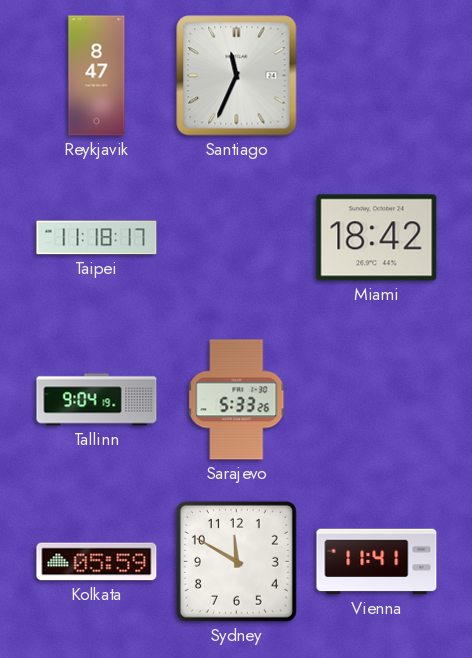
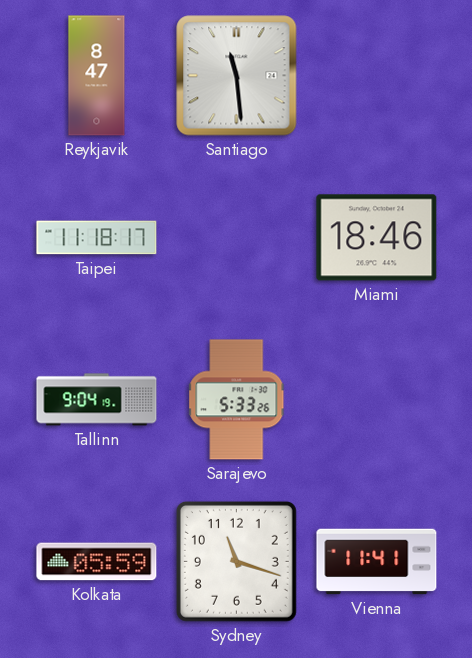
Santiago: 11:34 -> 11:29 (237, 76)
Miami: 18:42 -> 18:46 (377, 238)
Sydney: 11:50 -> 11:18 (236, 561)
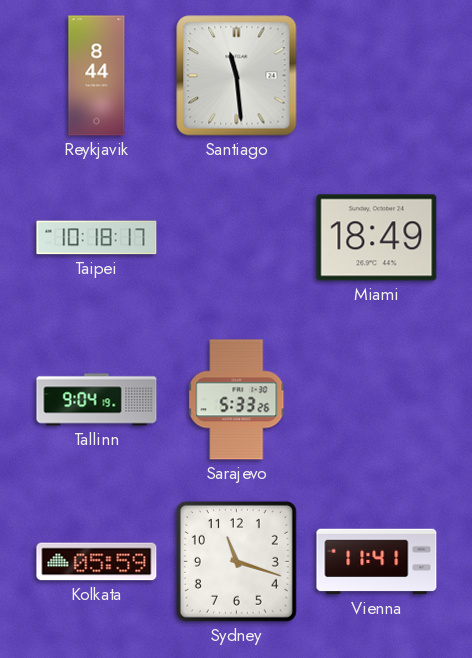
Reykjavik: 8:47 -> 8:44 (97, 76)
Taipei: 11:18 -> 10:18 (97, 238)
Miami: 18:46 -> 18:49 (377, 238)
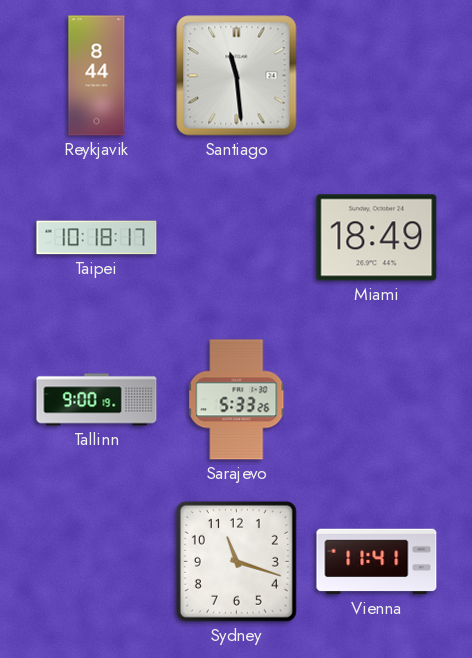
Tallinn: 9:04 -> 9:00 (97, 400)
Kolkata: 05:59 -> none (97, 562)
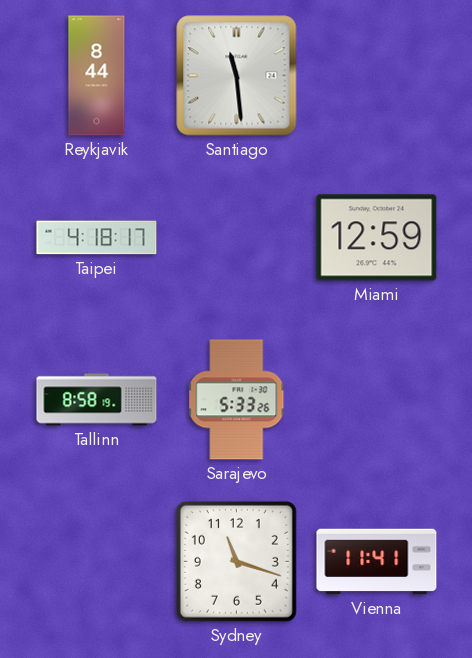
Taipei: 10:18 -> 4:18 (97, 238)
Miami: 18:49 -> 12:59 (377, 238)
Tallinn: 9:00 -> 8:58 (97, 400)
